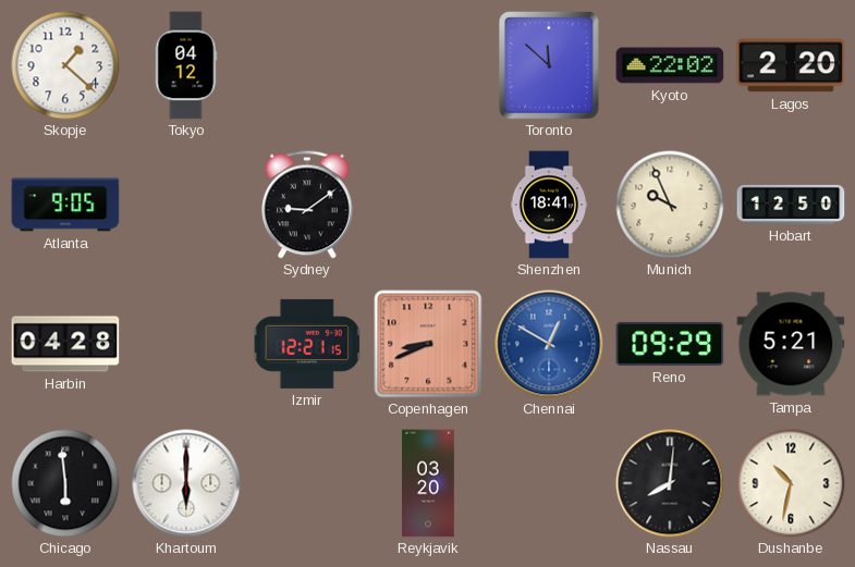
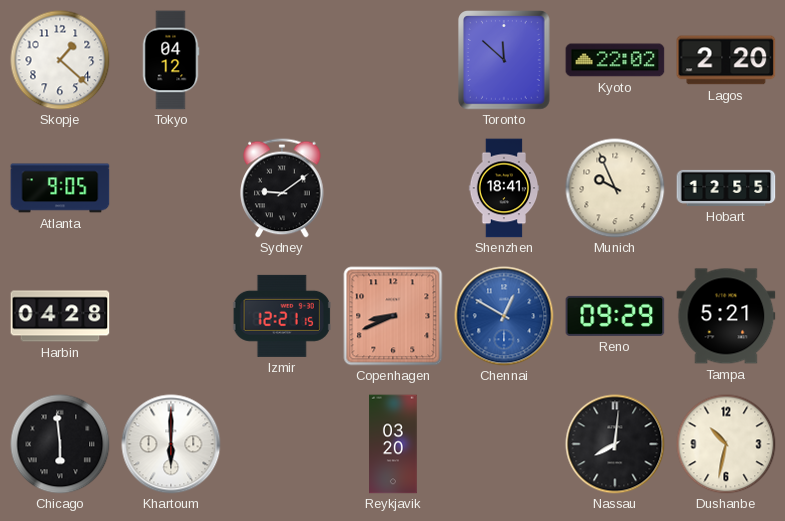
Hobart: 12:50 -> 12:55 (726, 188)
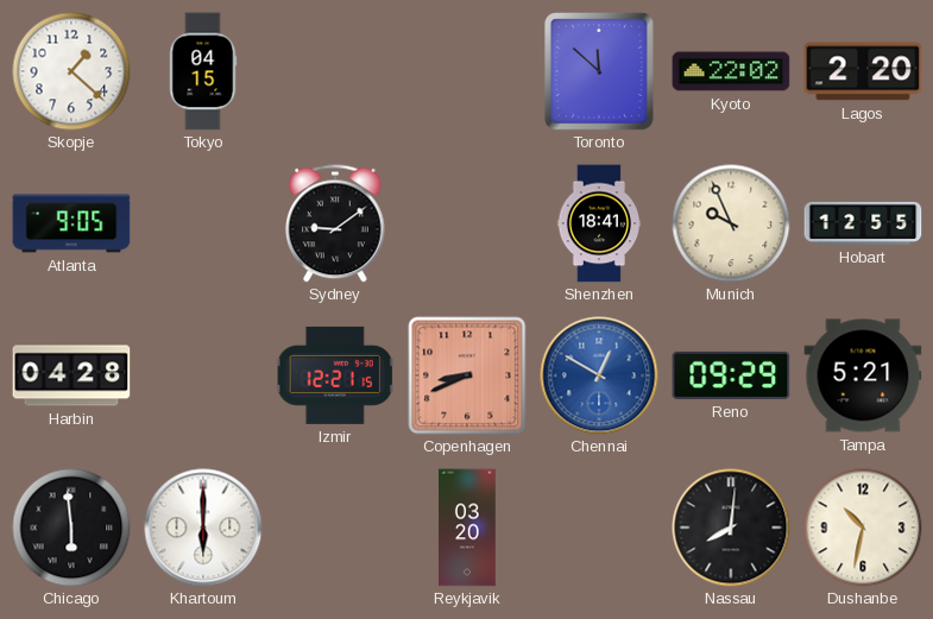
Tokyo: 04:12 -> 04:15 (203, 71)
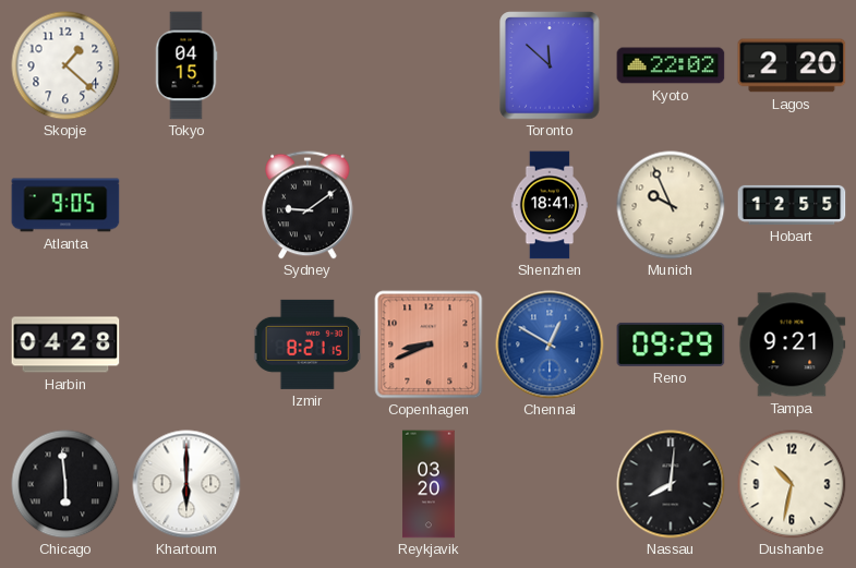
Izmir: 12:21 -> 8:21 (308, 345)
Tampa: 5:21 -> 9:21 (792, 345)
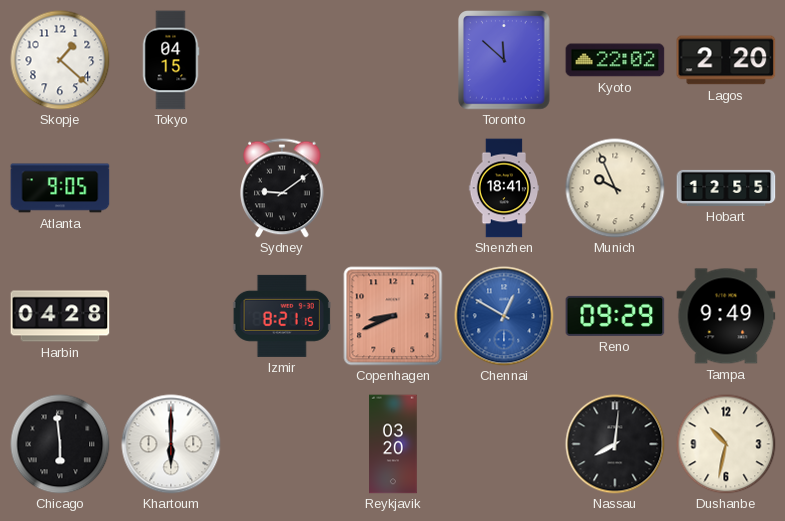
Tampa: 9:21 -> 9:49 (726, 316)
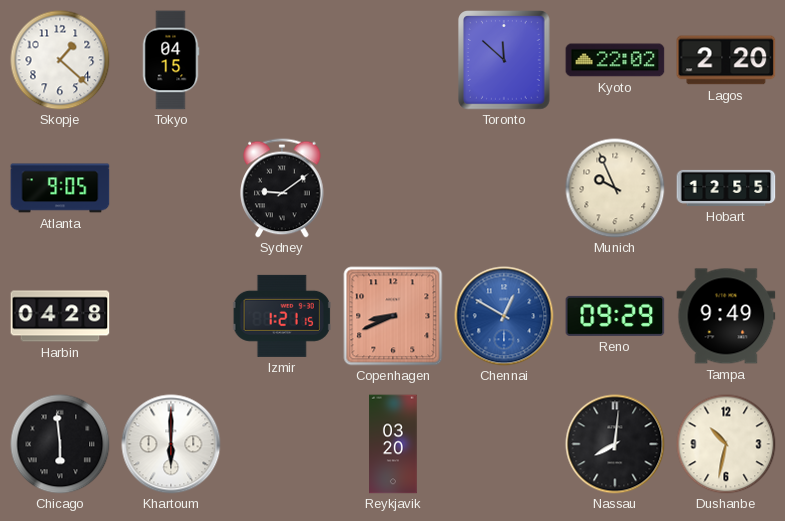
Shenzhen: 18:41 -> none (504, 188)
Izmir: 8:21 -> 1:21 (282, 316)
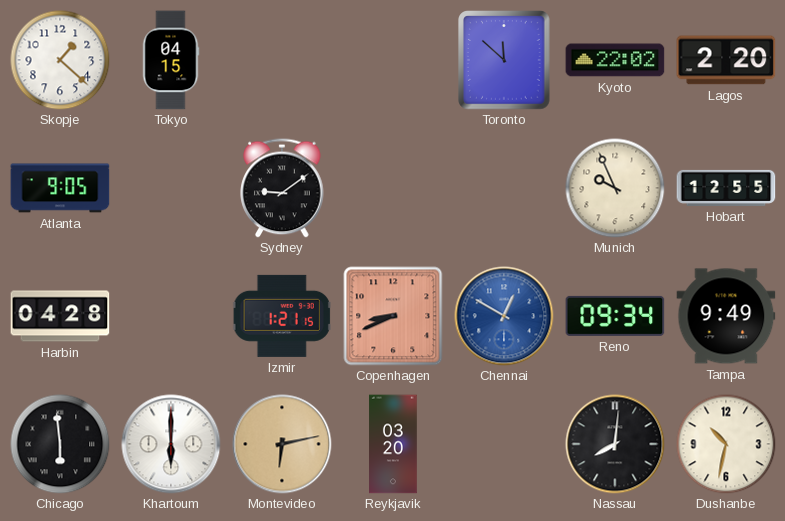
Reno: 09:29 -> 09:34 (615, 316)
Montevideo: none -> 6:13 (282, 444)
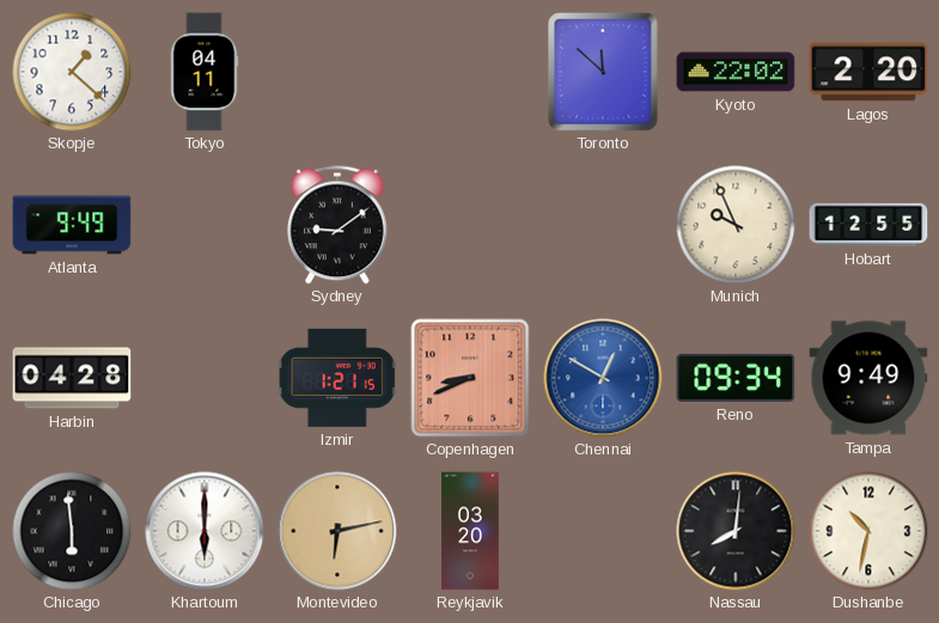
Tokyo: 04:15 -> 04:11 (205, 72)
Atlanta: 9:05 -> 9:49 (72, 225)
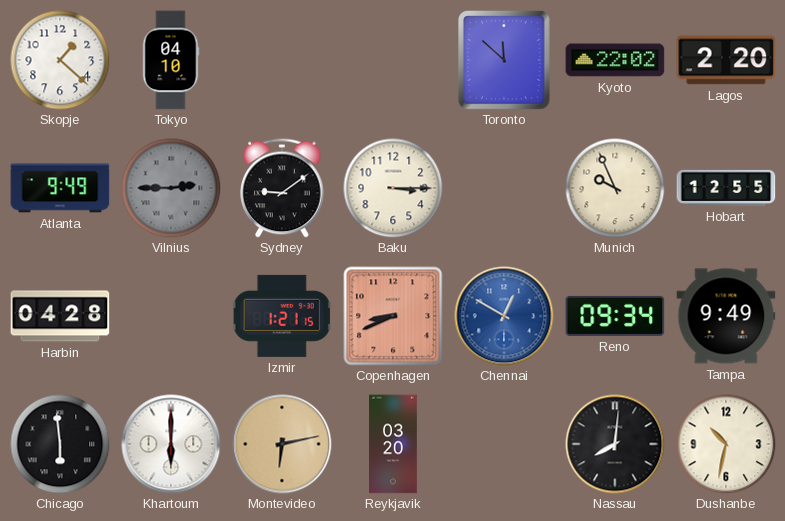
Tokyo: 04:11 -> 04:10 (171, 60)
Vilnius: none -> 2:45 (171, 188)
Baku: none -> 3:15 (393, 188)
